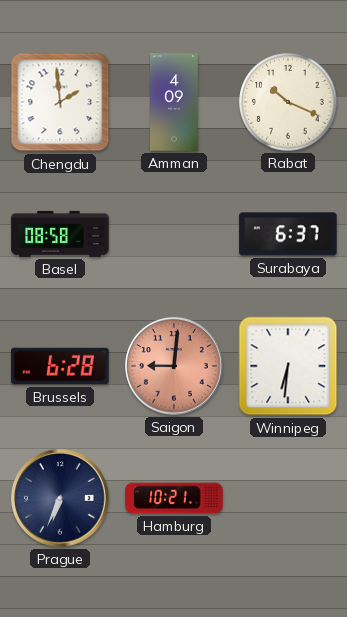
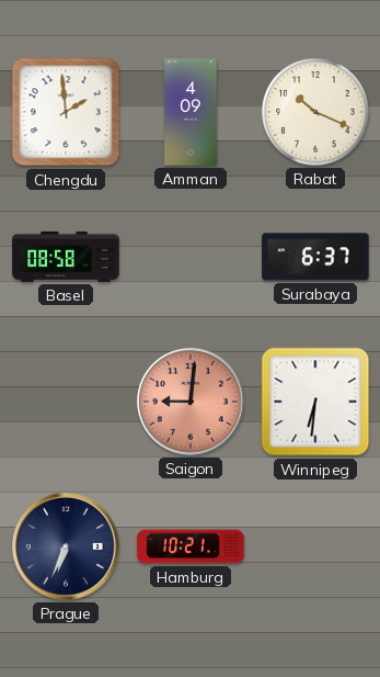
Brussels: 6:28 -> none (60, 366)
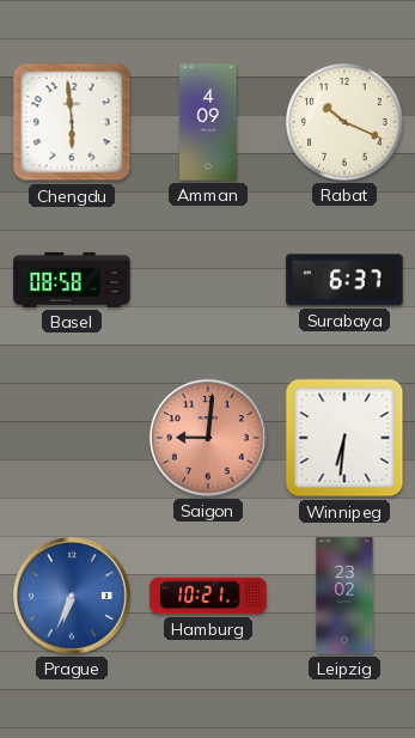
Chengdu: 1:59 -> 5:59 (72, 122)
Prague dial: navy -> blue (72, 596)
Leipzig: none -> 23:02 (344, 596)
